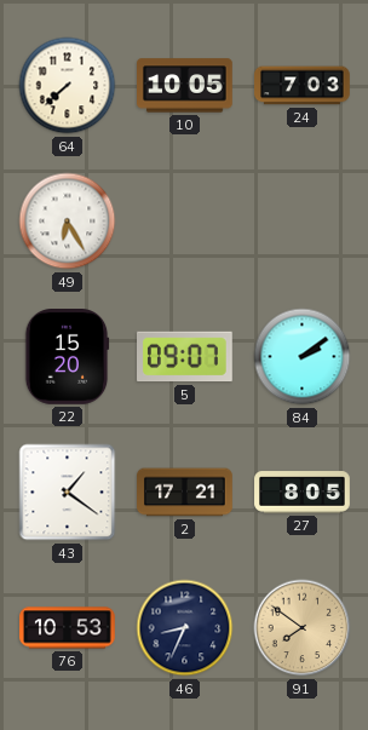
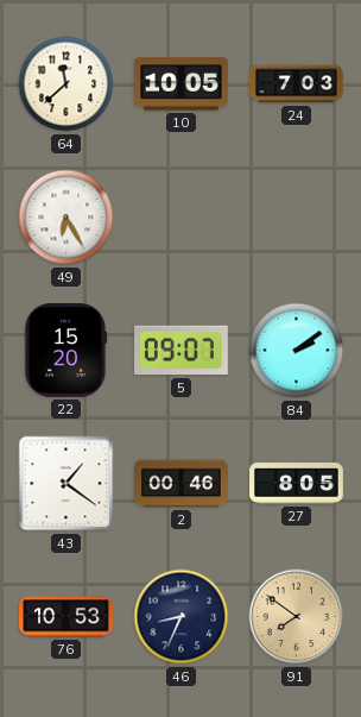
64: 7:38 -> 11:38 (66, 84)
2: 17:21 -> 00:46 (182, 484)
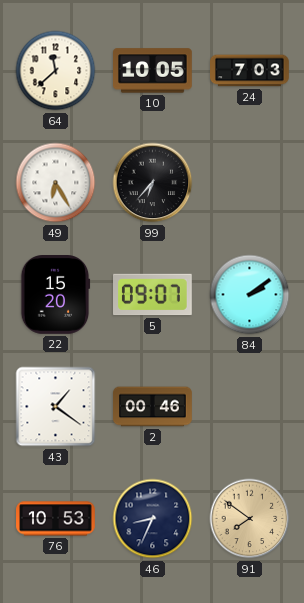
99: none -> 6:37 (153, 183)
27: 8:05 -> none (297, 484)
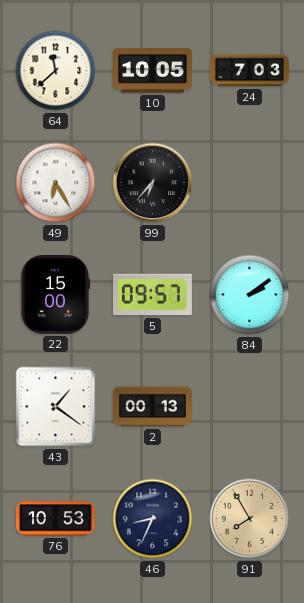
22: 15:20 -> 15:00 (55, 295)
5: 09:07 -> 09:57 (153, 295)
2: 00:46 -> 00:13 (153, 407)
91: 7:51 -> 7:55 (250, 519)
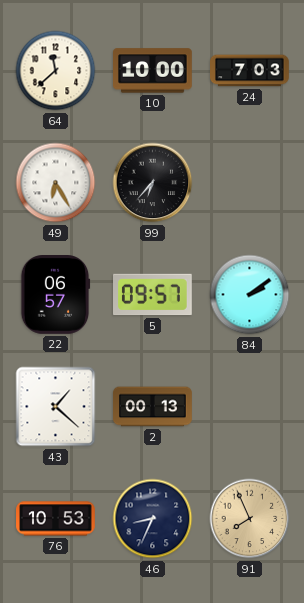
10: 10:05 -> 10:00 (153, 71)
22: 15:00 -> 06:57 (55, 295)
43: 1:21 -> 1:22 (56, 407)
91: 7:55 -> 7:56 (250, 519)
